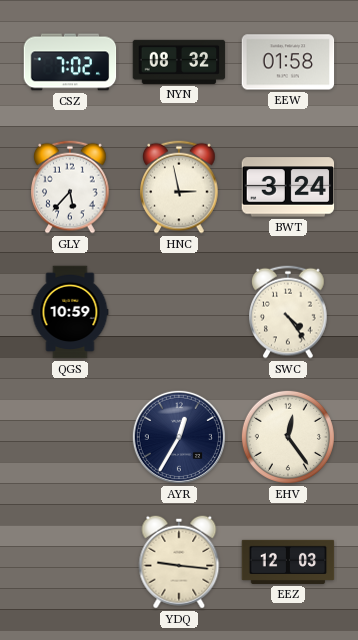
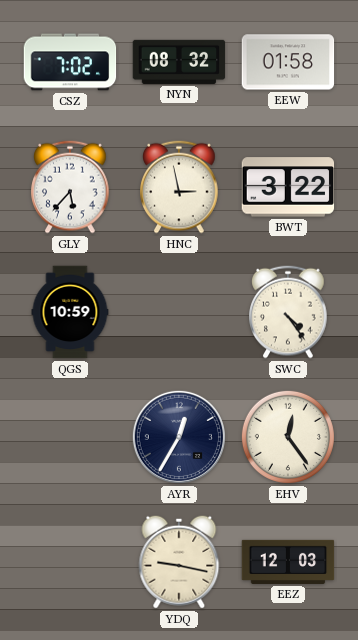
BWT: 3:24 -> 3:22 (288, 187)
YDQ: 9:16 -> 9:17 (179, 562)
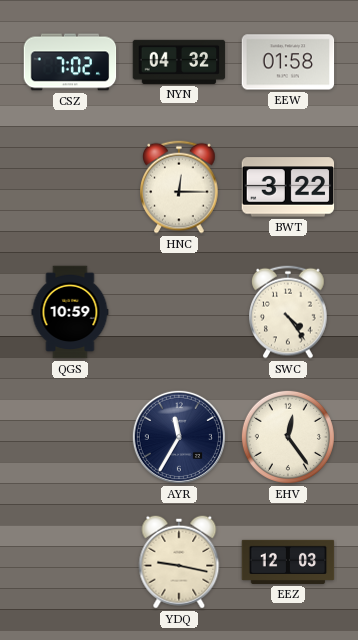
NYN: 08:32 -> 04:32 (179, 62)
GLY: 5:37 -> none (70, 187)
HNC: 2:58 -> 12:15 (179, 187)
AYR: 12:35 -> 11:35 (179, 437)
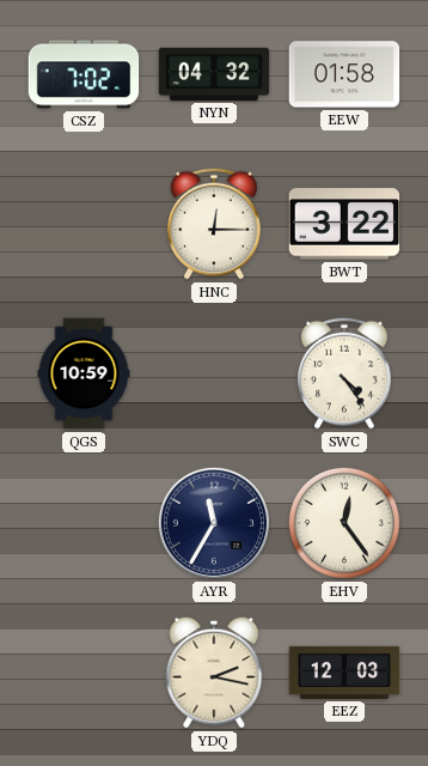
YDQ: 9:17 -> 2:17 (214, 673)
